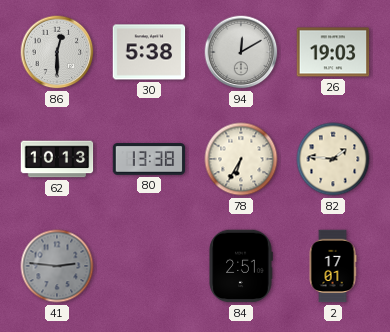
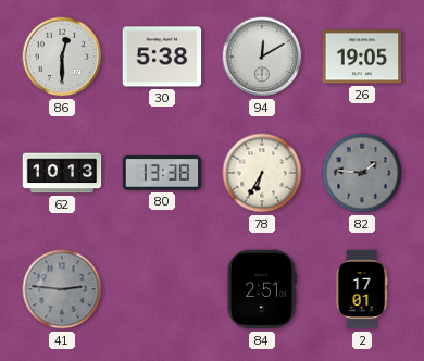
26: 19:03 -> 19:05 (362, 57)
82 dial: cream -> grey (362, 173)
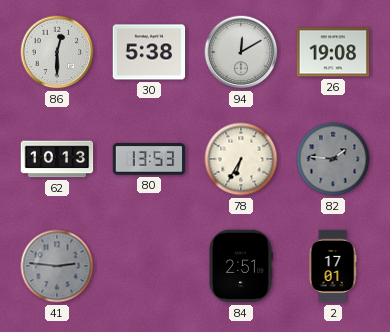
26: 19:05 -> 19:08 (333, 52)
80: 13:38 -> 13:53 (149, 159)
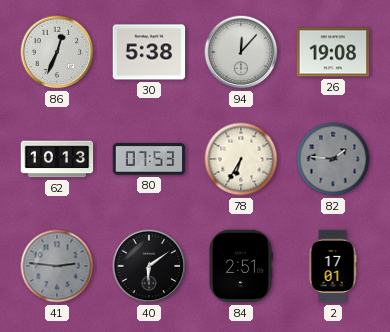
86: 12:30 -> 12:34 (57, 52)
94: 12:10 -> 12:07 (241, 52)
80: 13:53 -> 07:53 (149, 159)
40: none -> 6:09 (149, 266)
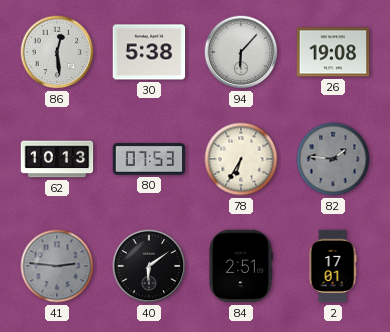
86: 12:34 -> 12:29 (57, 52)
94: 12:07 -> 6:07 (241, 52)
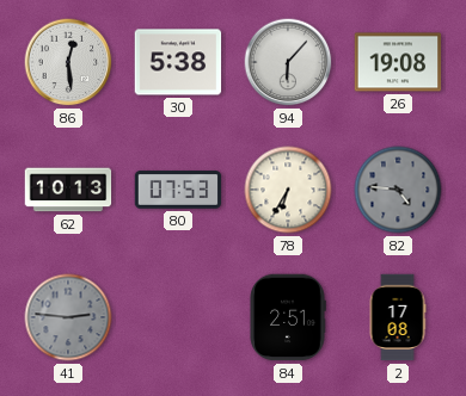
82: 1:46 -> 4:46 (398, 190)
40: 6:09 -> none (149, 266)
2: 17:01 -> 17:08 (398, 317)
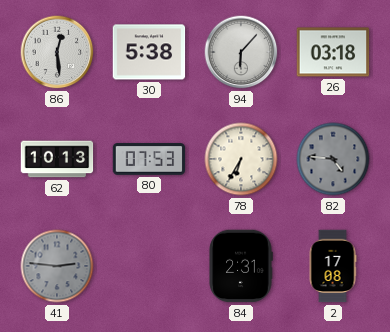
26: 19:08 -> 03:18 (333, 52)
84: 2:51 -> 2:31 (241, 266)
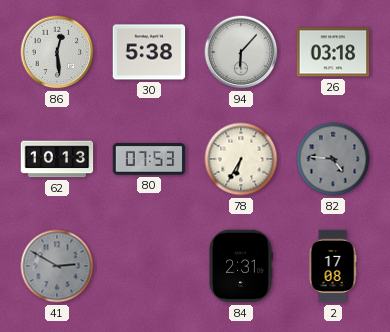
41: 2:46 -> 2:50 (57, 266)
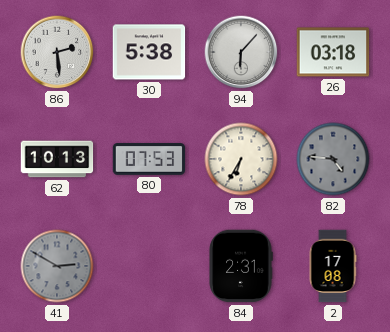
86: 12:29 -> 2:29 (57, 52)
